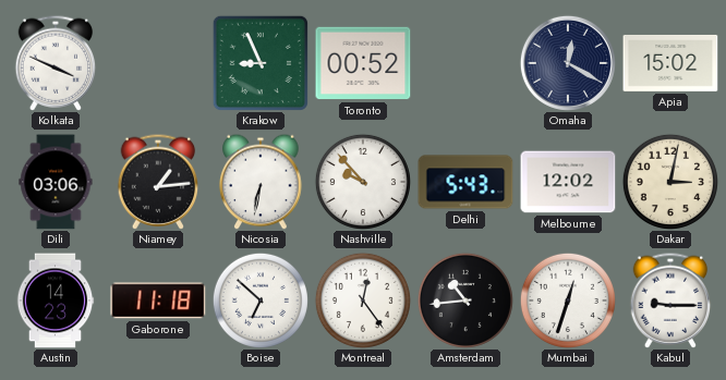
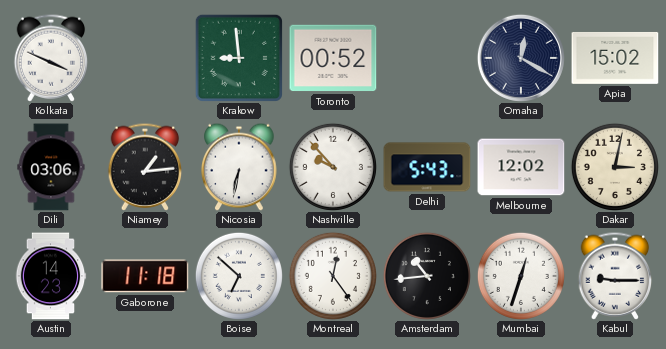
Krakow: 8:56 -> 8:59 (239, 58)
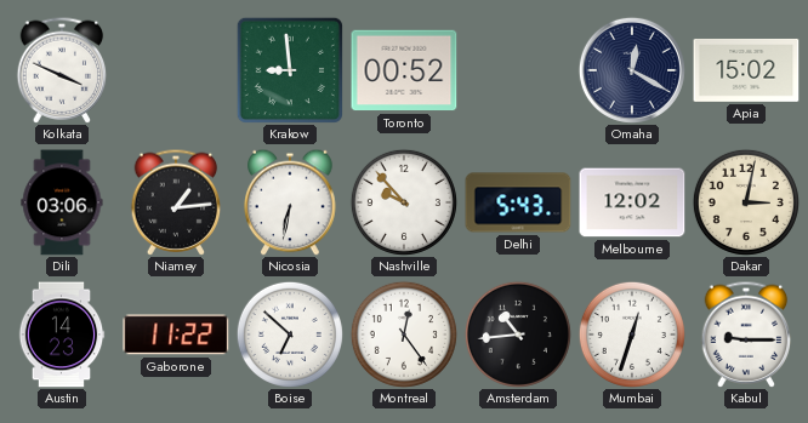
Gaborone: 11:18 -> 11:22 (176, 335)
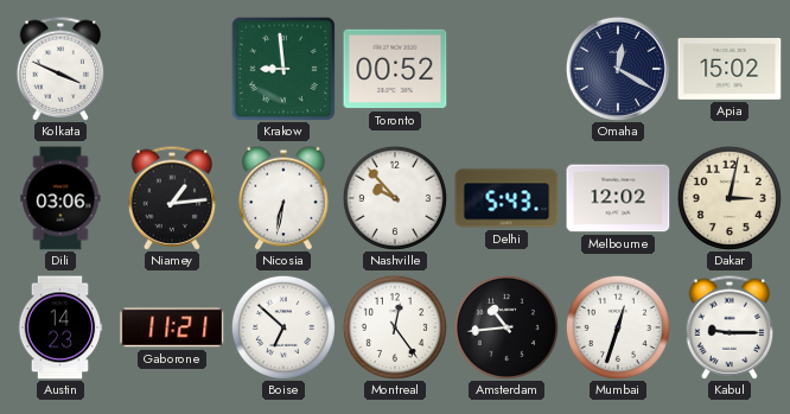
Gaborone: 11:22 -> 11:21 (172, 327)
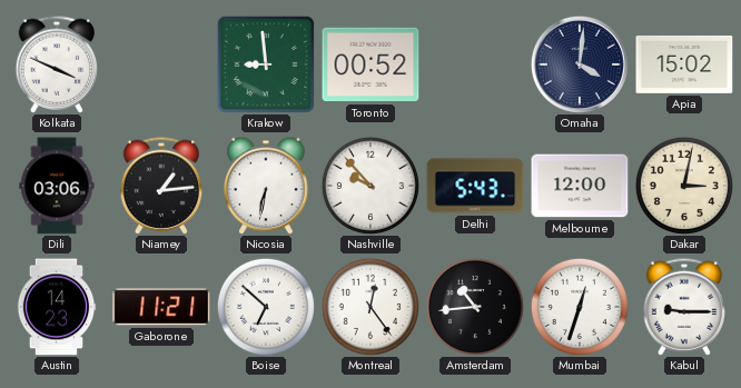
Omaha: 12:20 -> 4:01 (580, 64)
Melbourne: 12:02 -> 12:00 (580, 186)
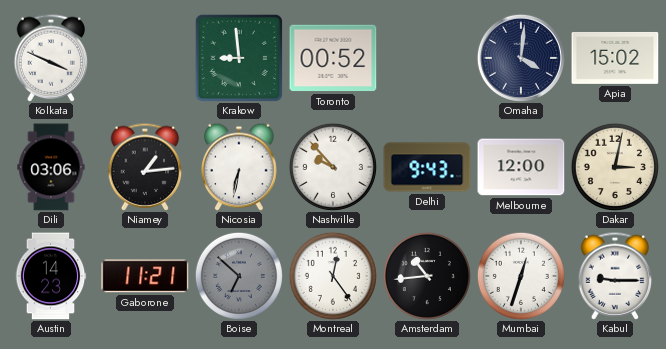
Delhi: 5:43 -> 9:43 (427, 167)
Boise dial: white -> grey (239, 276)
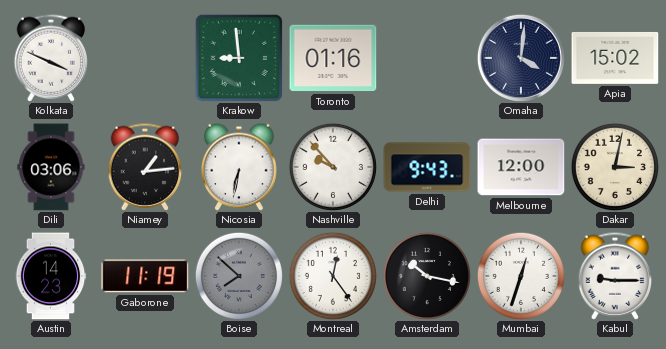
Toronto: 00:52 -> 01:16 (333, 58)
Gaborone: 11:21 -> 11:19 (145, 276)
Boise: 6:52 -> 7:52 (239, 276)
Amsterdam: 10:44 -> 10:17 (427, 276)
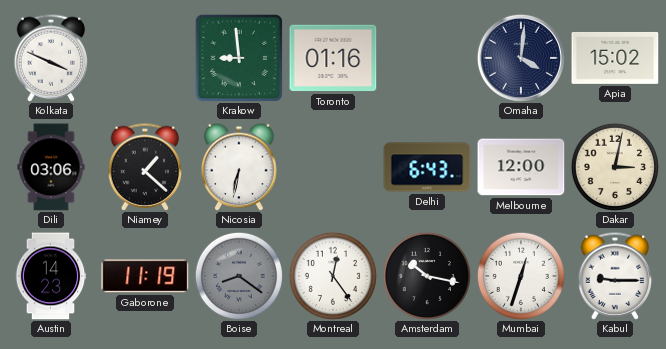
Niamey: 1:14 -> 1:22 (145, 167)
Nashville: 9:53 -> none (333, 167)
Delhi: 9:43 -> 6:43 (427, 167)
Boise: 7:52 -> 8:21 (239, 276)
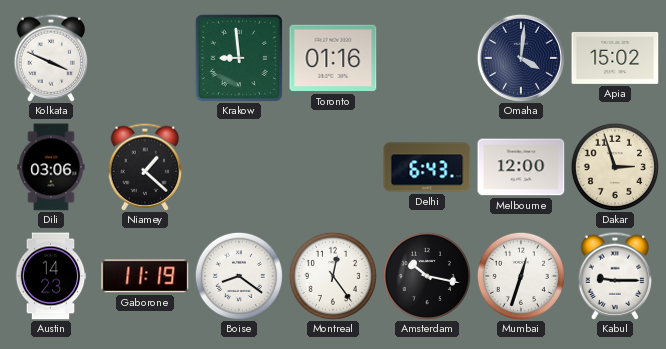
Nicosia: 6:32 -> none (239, 167)
Dakar: 3:02 -> 2:57 (615, 167)
Boise dial: grey -> white (239, 276)
